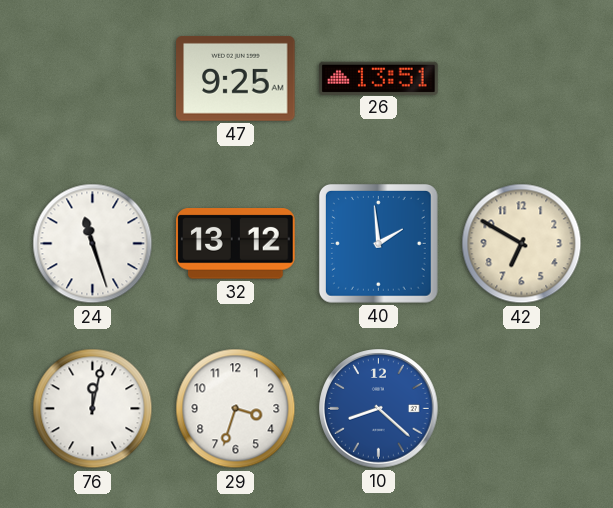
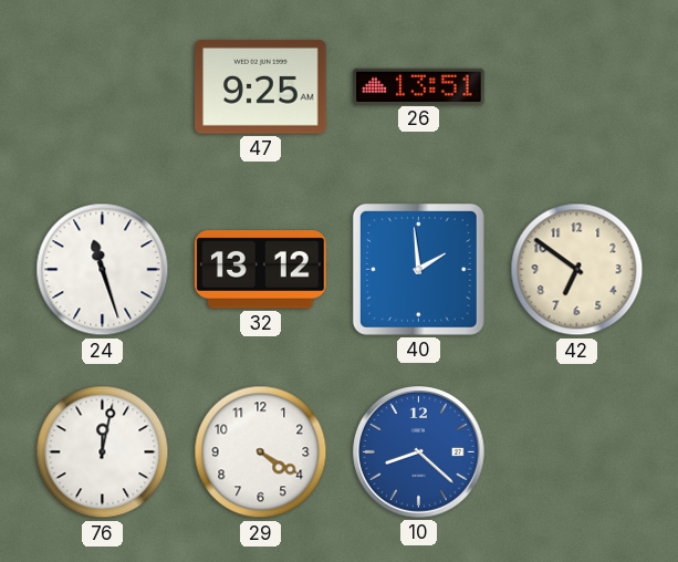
42: 6:50 -> 6:51 (577, 270)
29: 3:33 -> 4:20 (261, 452)
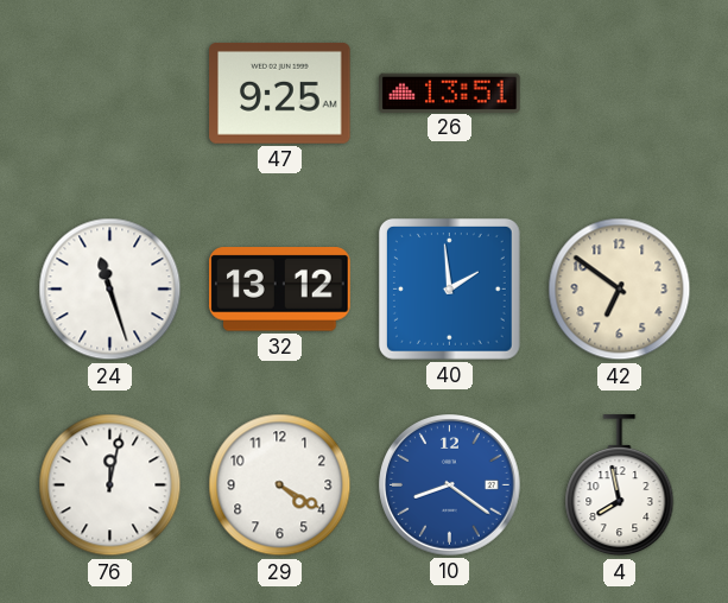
10: 8:22 -> 8:21 (450, 485)
4: none -> 7:58 (620, 485)
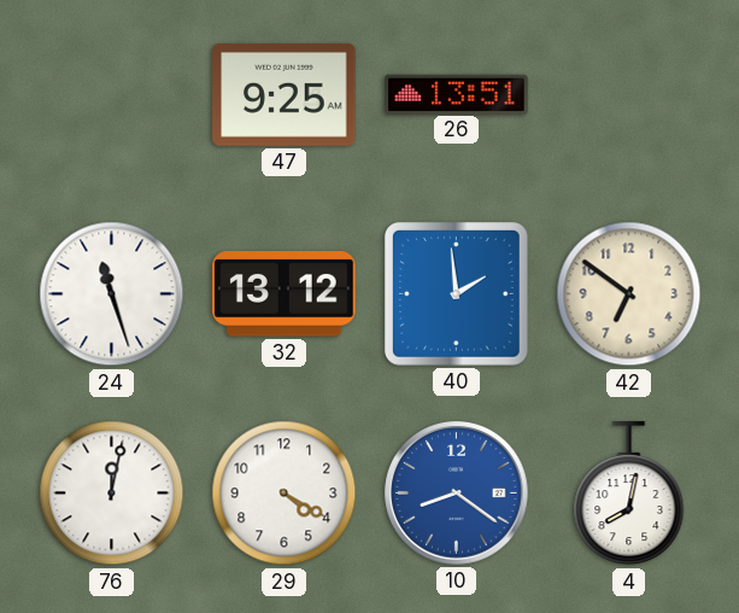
4: 7:58 -> 8:02 (629, 494)
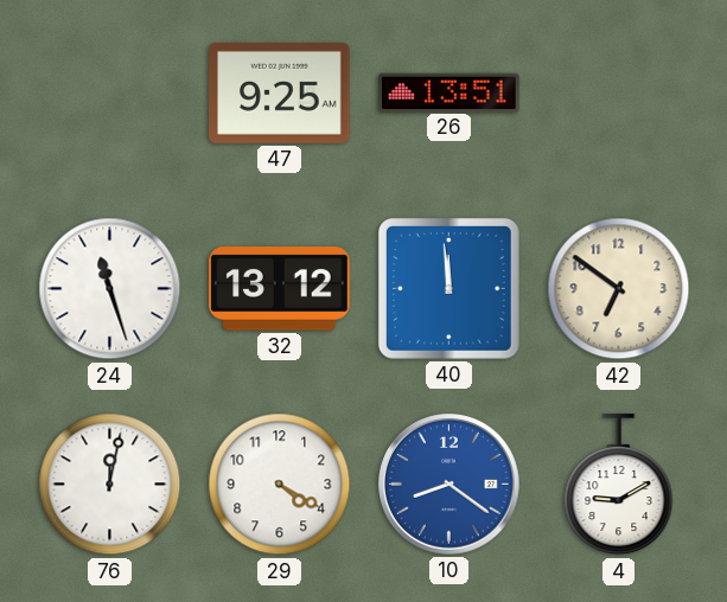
40: 1:59 -> 11:59 (448, 288)
4: 8:02 -> 9:10 (619, 485)
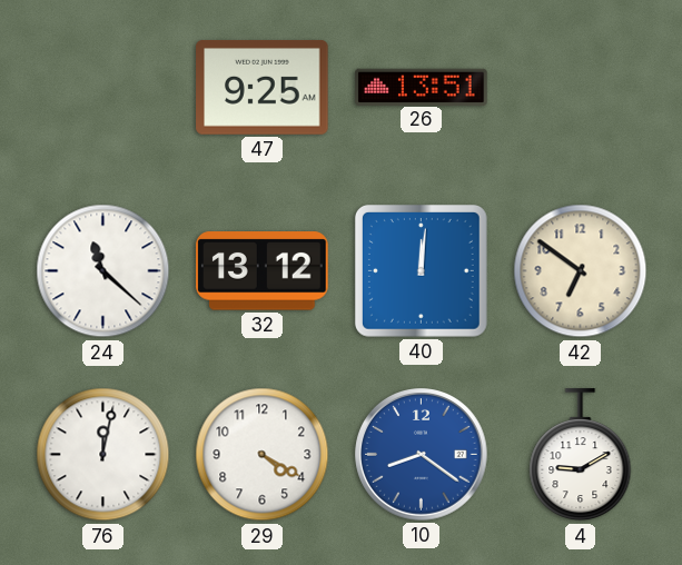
24: 11:27 -> 11:22 (103, 271)
40: 11:59 -> 12:01 (421, 270)
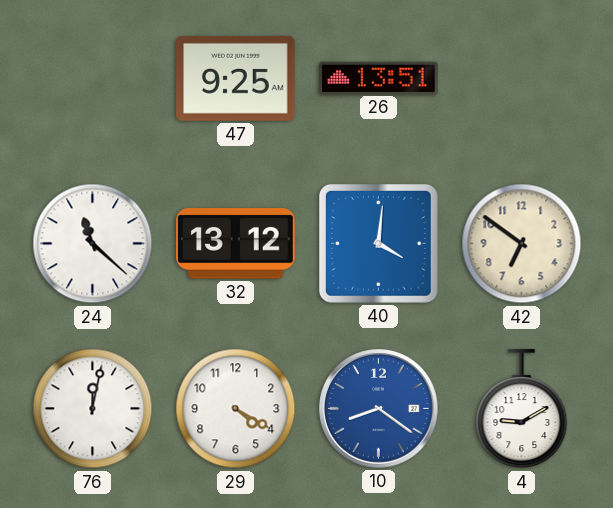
40: 12:01 -> 4:01 (378, 243)
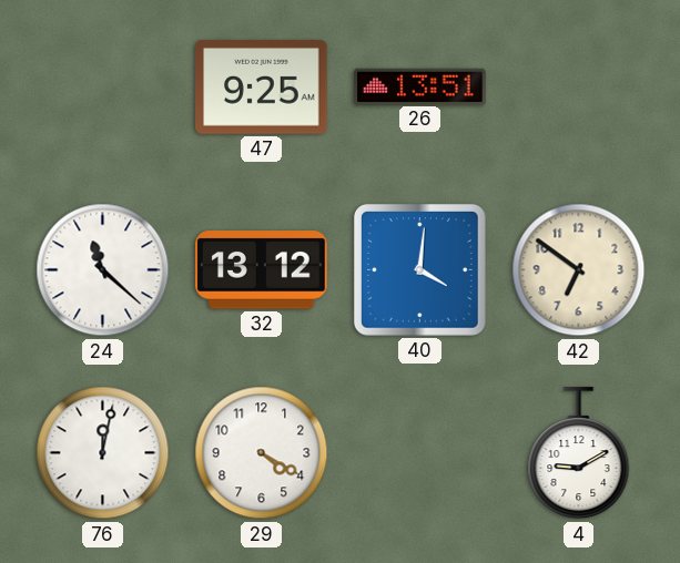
10: 8:21 -> none (379, 409)
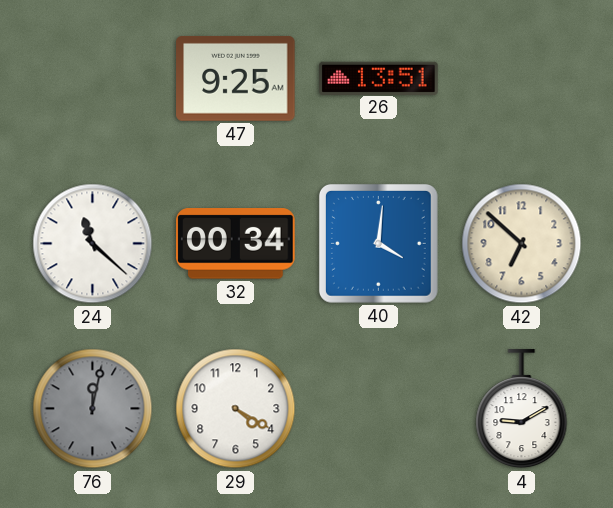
32: 13:12 -> 00:34 (236, 244)
42: 6:51 -> 6:52 (522, 244)
76 dial: white -> grey (93, 409)
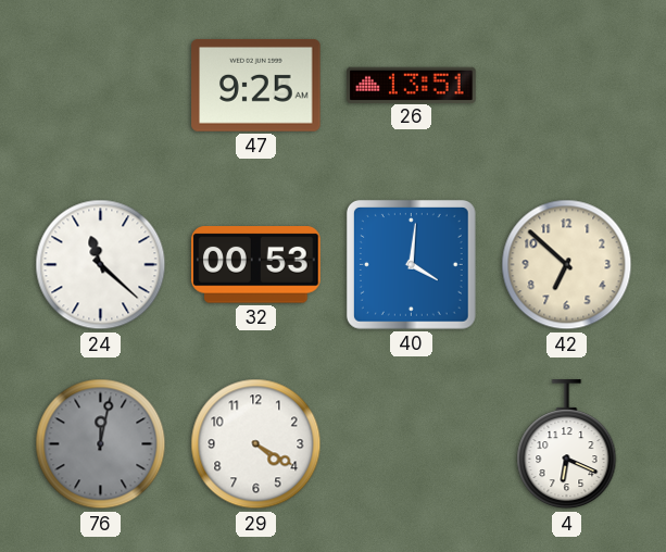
32: 00:34 -> 00:53 (256, 265)
4: 9:10 -> 6:19 (567, 444)
